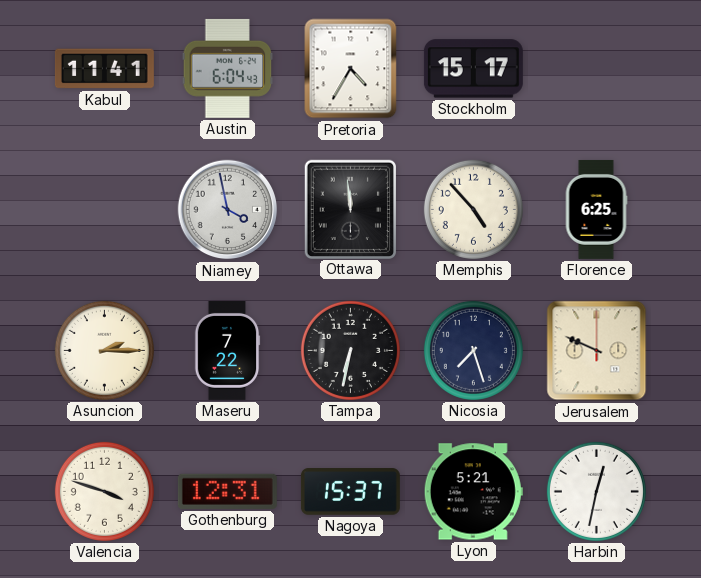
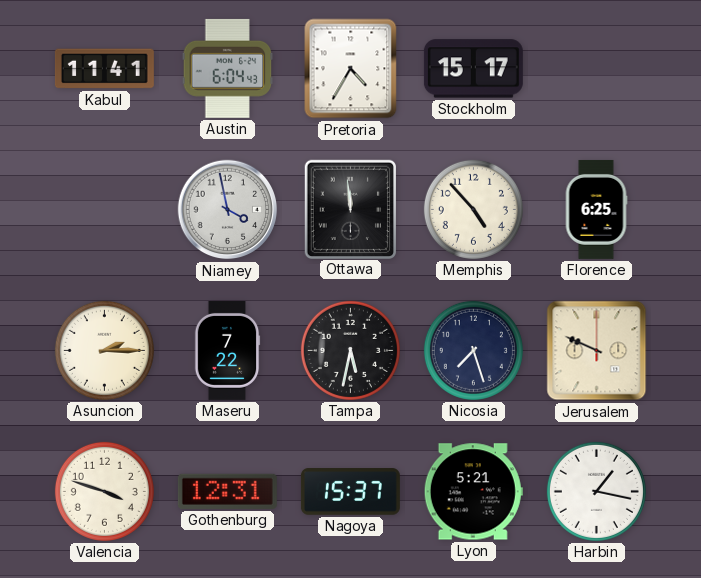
Tampa: 6:32 -> 5:32 (350, 350)
Harbin: 12:32 -> 1:17 (596, 491)
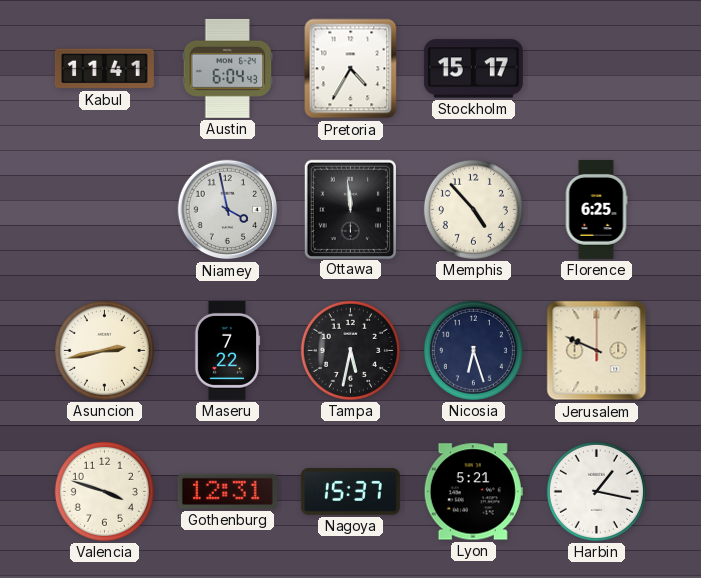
Asuncion: 2:15 -> 2:43 (104, 350)
Nicosia: 7:27 -> 6:27 (473, 350)
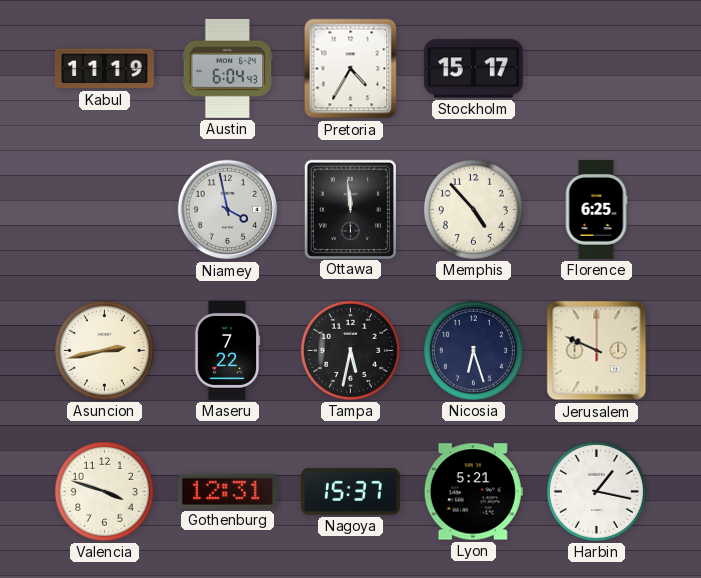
Kabul: 11:41 -> 11:19 (104, 69)
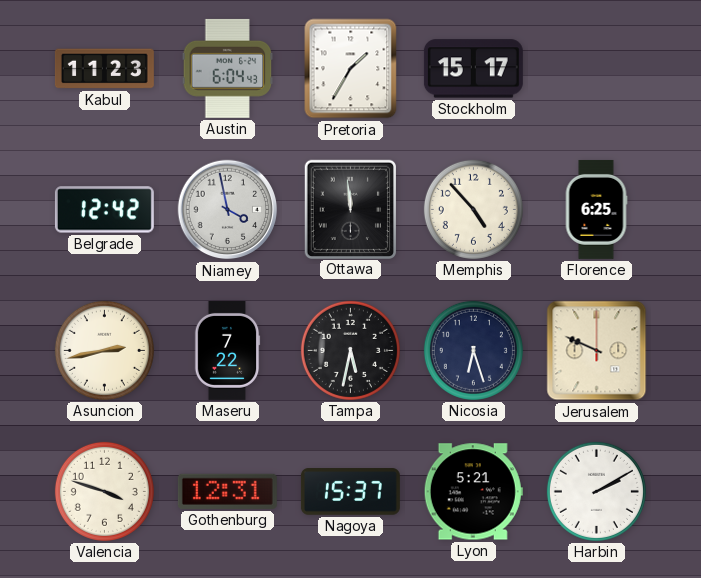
Kabul: 11:19 -> 11:23 (104, 69)
Pretoria: 4:35 -> 1:35 (351, 69)
Belgrade: none -> 12:42 (104, 210)
Harbin: 1:17 -> 2:10 (596, 491)
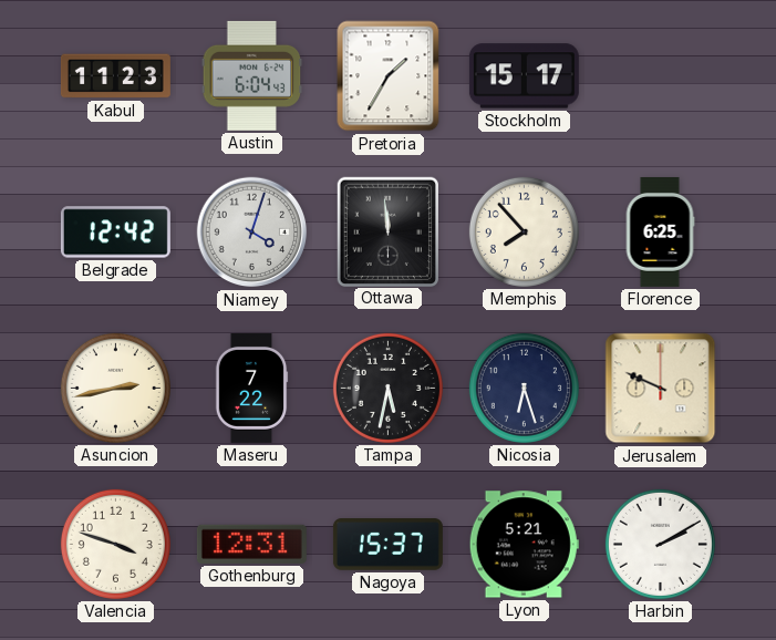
Niamey: 3:58 -> 4:03 (252, 233)
Memphis: 4:53 -> 7:53 (524, 231)
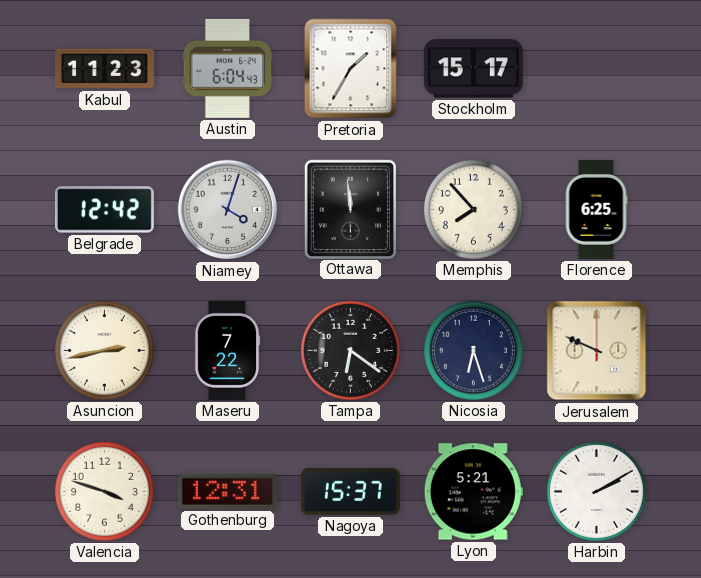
Tampa: 5:32 -> 6:21 (350, 350)
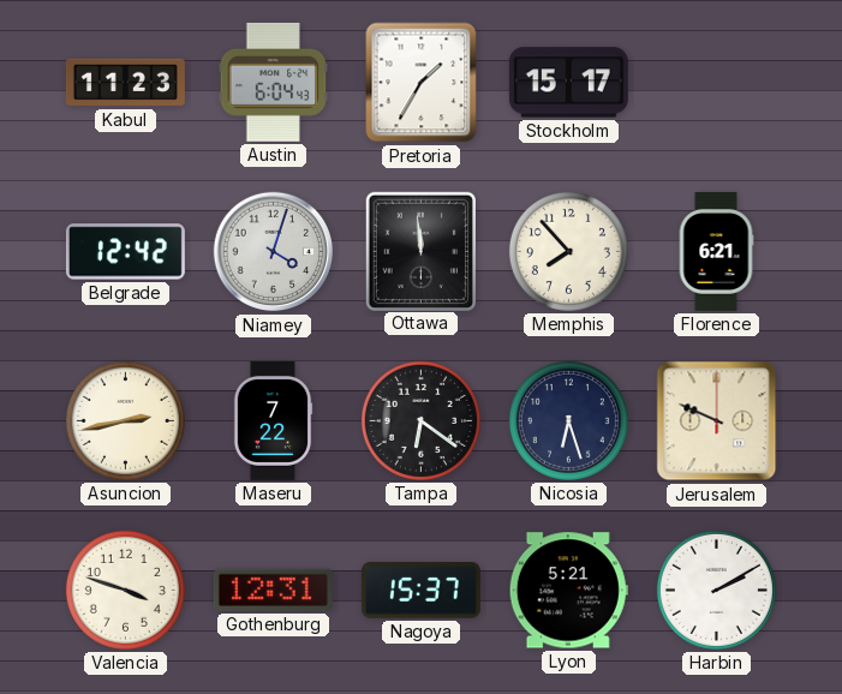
Florence: 6:25 -> 6:21 (716, 251)
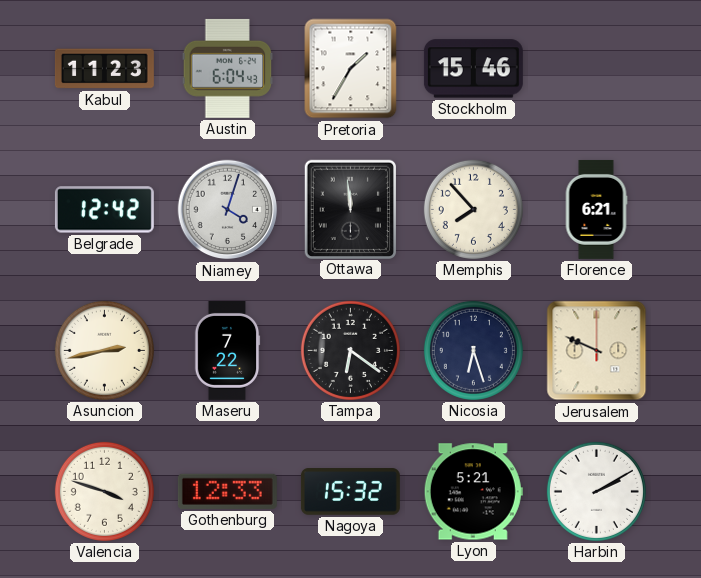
Stockholm: 15:17 -> 15:46 (473, 69)
Gothenburg: 12:31 -> 12:33 (227, 491)
Nagoya: 15:37 -> 15:32 (350, 492)
